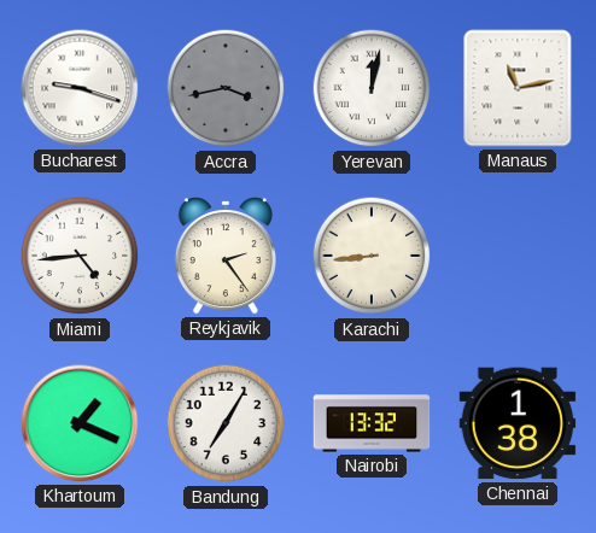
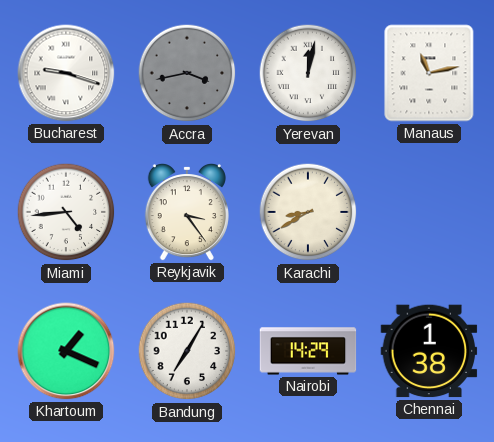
Reykjavik: 2:24 -> 3:24 (187, 213)
Karachi: 8:44 -> 8:40 (308, 212)
Nairobi: 13:32 -> 14:29 (308, 351)
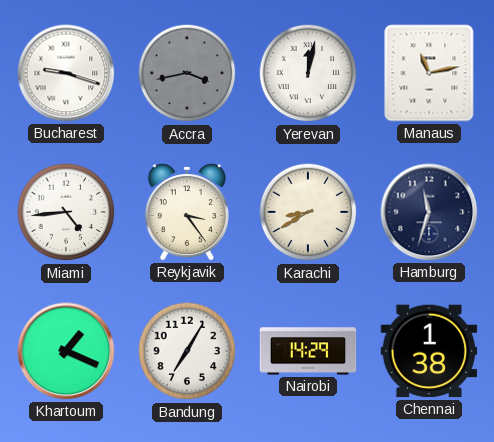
Hamburg: none -> 11:33 (429, 212)
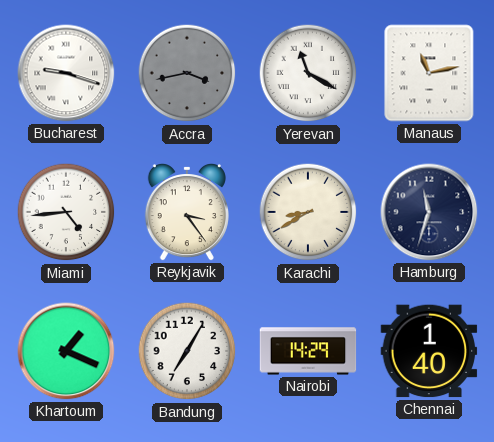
Yerevan: 12:02 -> 11:20 (308, 73)
Chennai: 1:38 -> 1:40 (429, 351)
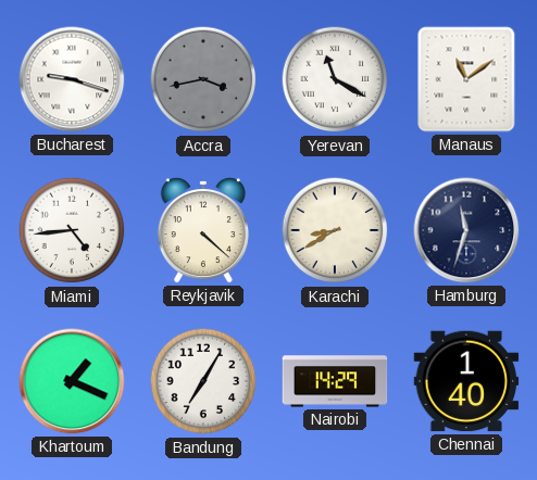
Manaus: 11:13 -> 11:09 (466, 79)
Reykjavik: 3:24 -> 4:22 (203, 231)
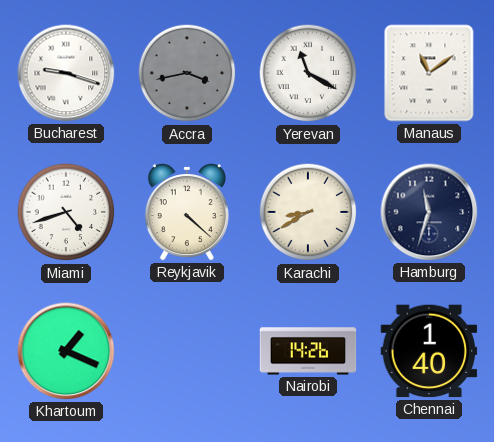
Miami: 4:44 -> 4:42 (66, 212)
Bandung: 7:05 -> none (203, 381)
Nairobi: 14:29 -> 14:26 (308, 351)
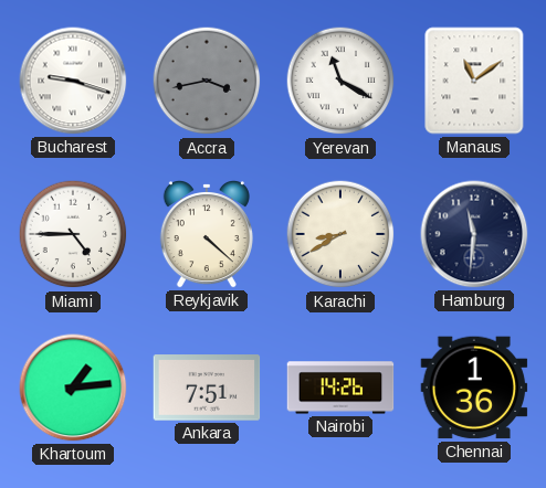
Miami: 4:42 -> 4:45 (73, 234)
Hamburg: 11:33 -> 11:31 (474, 234)
Khartoum: 1:19 -> 1:14 (73, 388)
Ankara: none -> 7:51 (207, 388)
Chennai: 1:40 -> 1:36 (474, 388)
